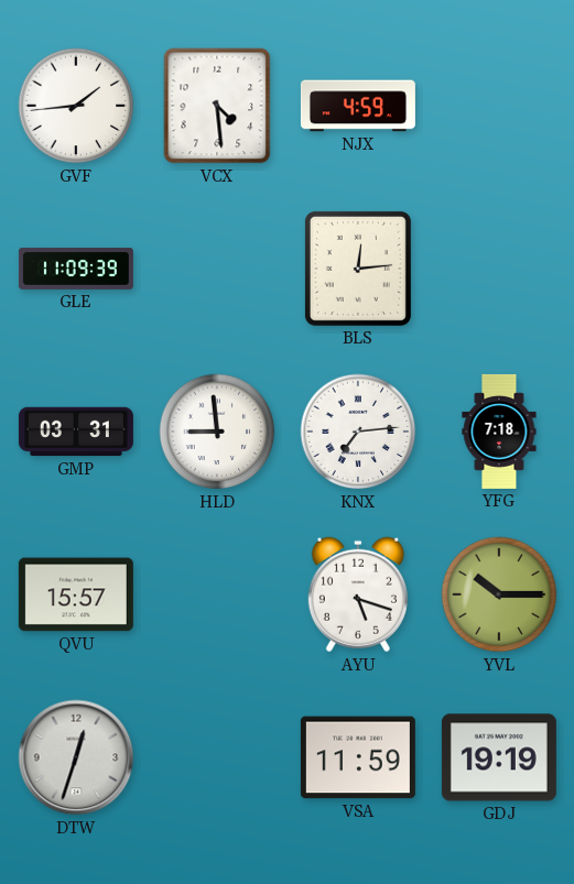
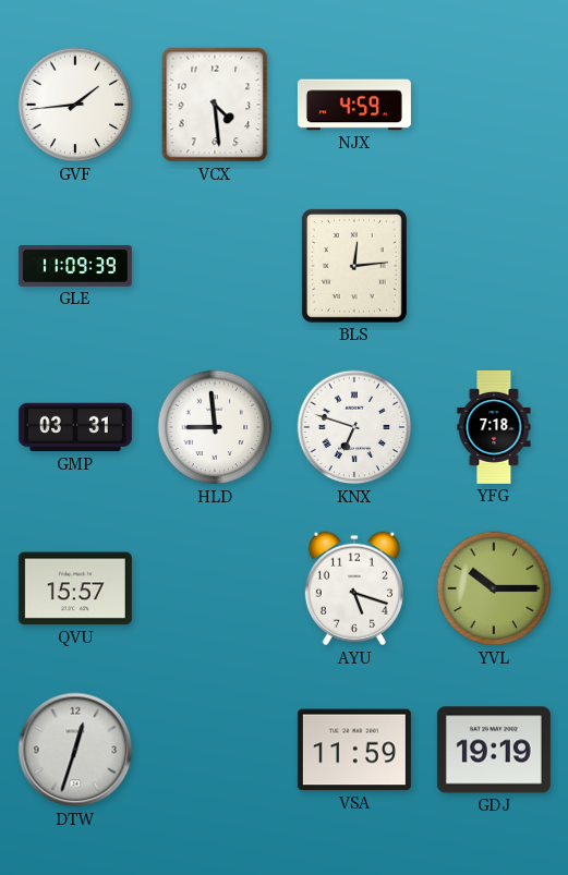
KNX: 7:14 -> 6:48 (354, 427)
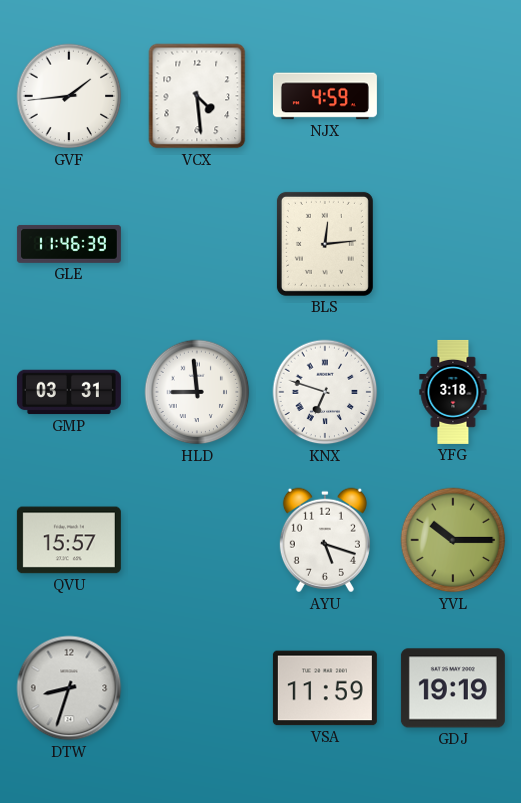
GLE: 11:09 -> 11:46 (69, 244)
YFG: 7:18 -> 3:18 (453, 392)
DTW: 12:33 -> 8:33 (69, 688)
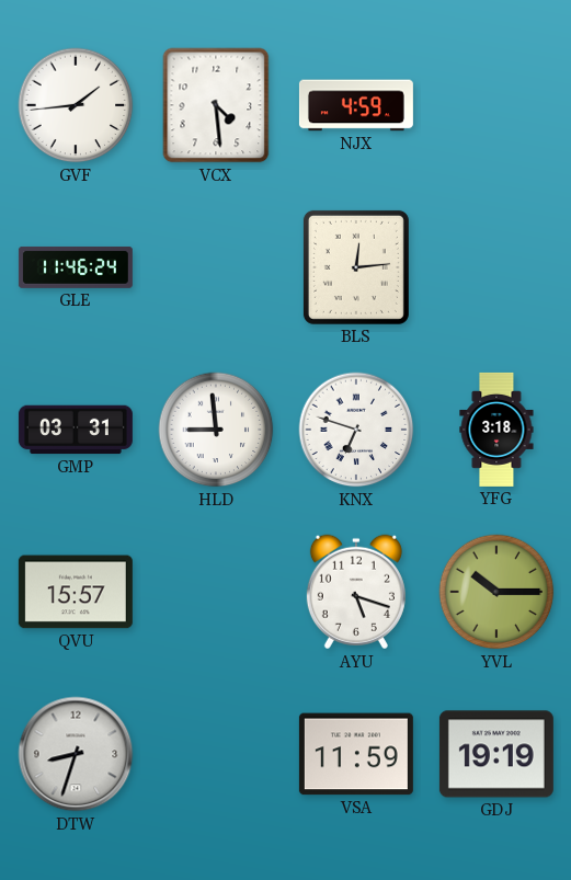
GLE: 11:46:39 -> 11:46:24 (76, 267)
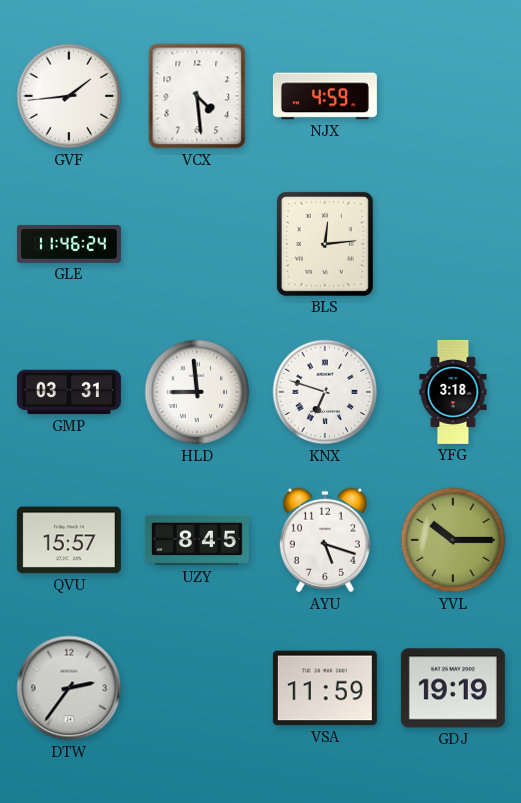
UZY: none -> 8:45 (197, 540)
DTW: 8:33 -> 2:36 (69, 688)
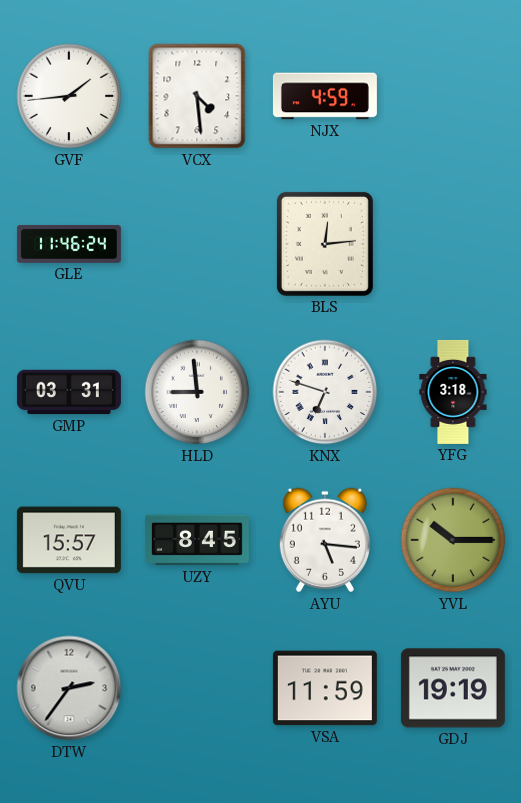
AYU: 5:18 -> 5:16 (325, 540)
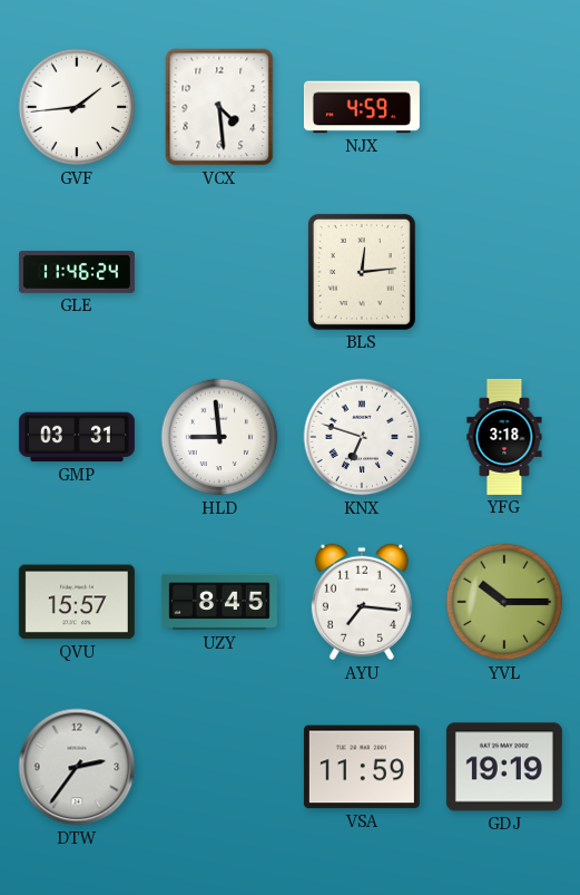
AYU: 5:16 -> 7:16 (362, 602)
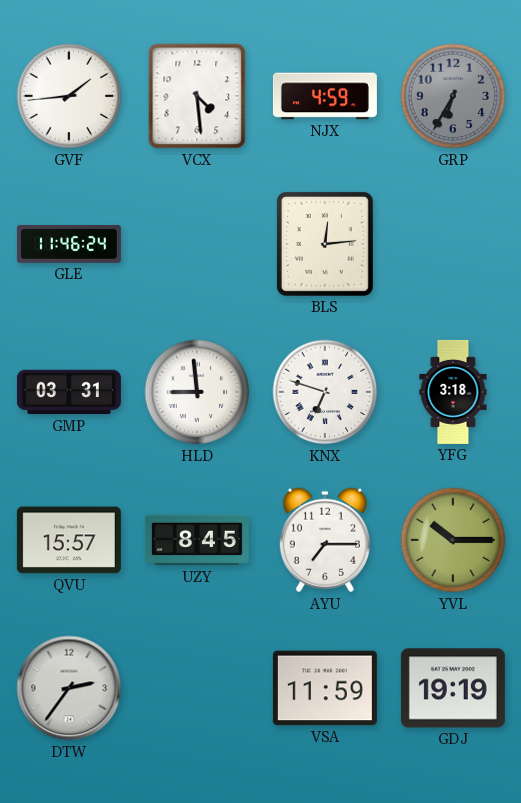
GRP: none -> 6:35 (453, 96)
AYU: 7:16 -> 7:15 (325, 540)
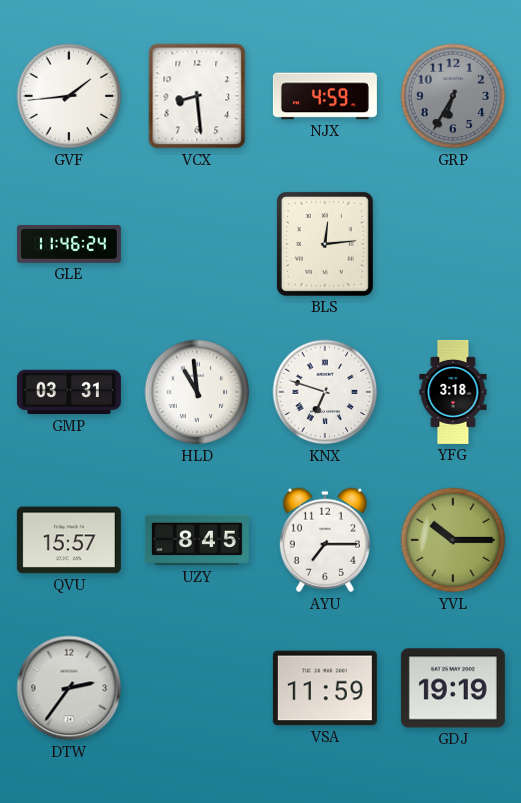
VCX: 4:29 -> 8:29 (197, 96)
HLD: 8:59 -> 10:59 (197, 392)
